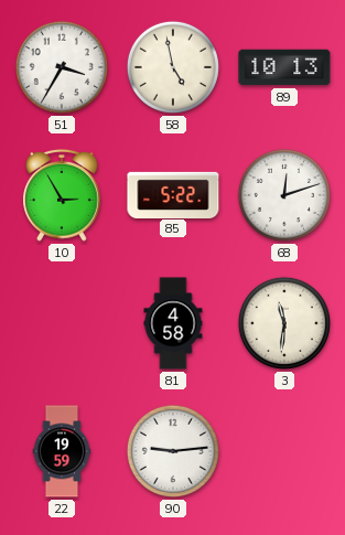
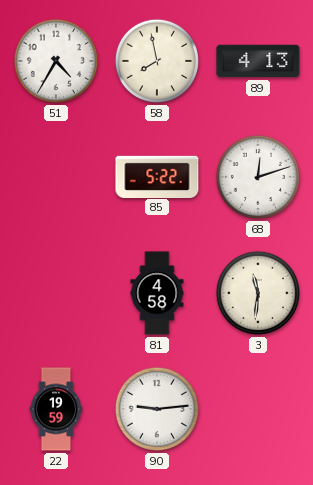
51: 3:35 -> 4:35 (56, 61)
58: 4:58 -> 7:58 (157, 61)
89: 10:13 -> 4:13 (258, 61)
10: 2:55 -> none (63, 195)
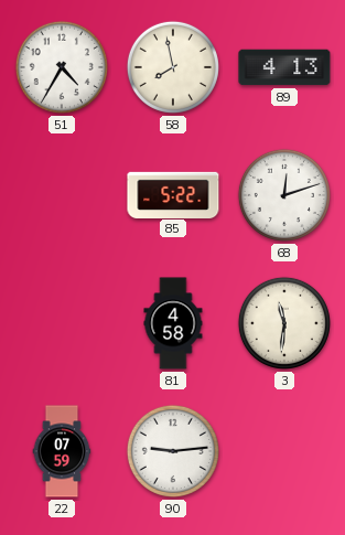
22: 19:59 -> 07:59 (62, 451)
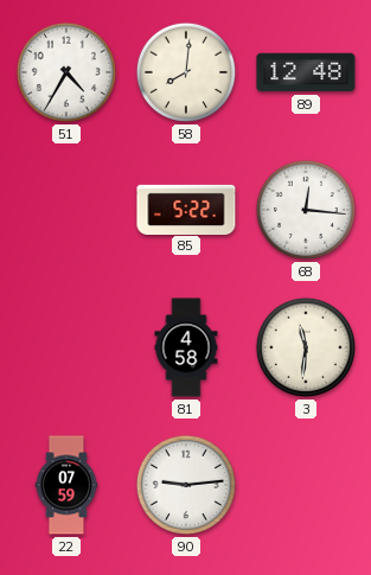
58: 7:58 -> 8:01 (186, 72)
89: 4:13 -> 12:48 (306, 72)
68: 12:12 -> 12:16 (306, 210)
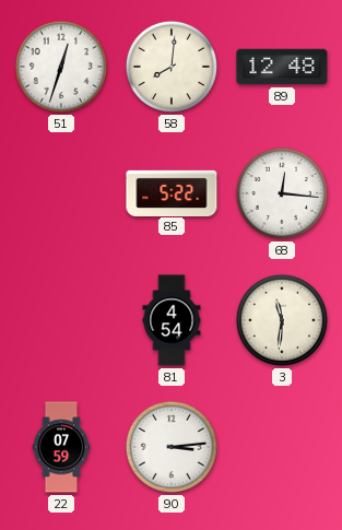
51: 4:35 -> 12:33 (61, 67)
81: 4:58 -> 4:54 (172, 320)
90: 9:14 -> 3:14 (172, 447)
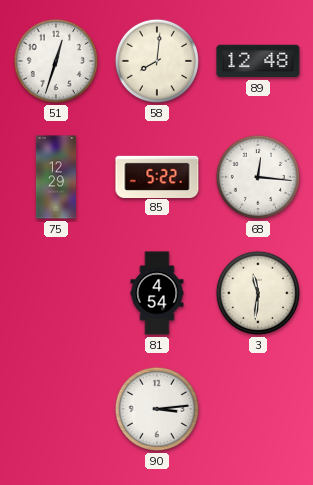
75: none -> 12:29 (56, 177)
22: 07:59 -> none (61, 447)
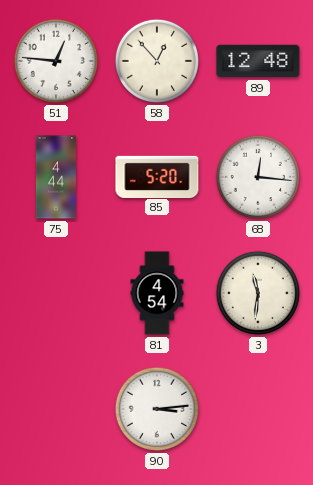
51: 12:33 -> 12:46 (56, 61)
58: 8:01 -> 12:53 (157, 61)
75: 12:29 -> 4:44 (56, 177)
85: 5:22 -> 5:20 (157, 176)
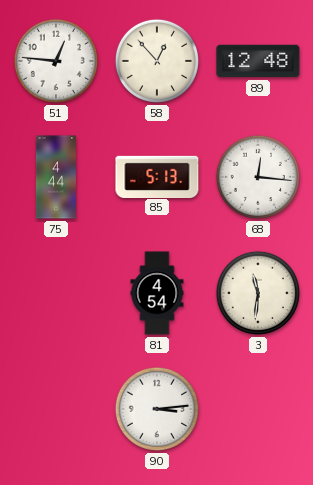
85: 5:20 -> 5:13 (157, 176)
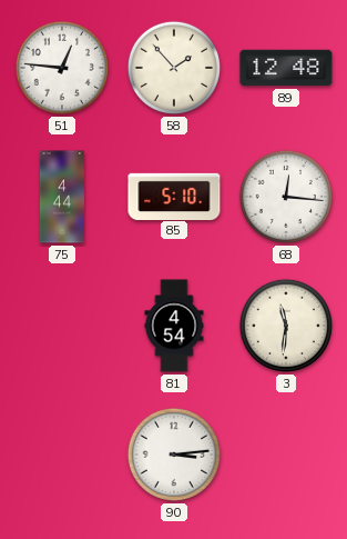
58: 12:53 -> 1:53 (174, 68)
85: 5:13 -> 5:10 (174, 196)
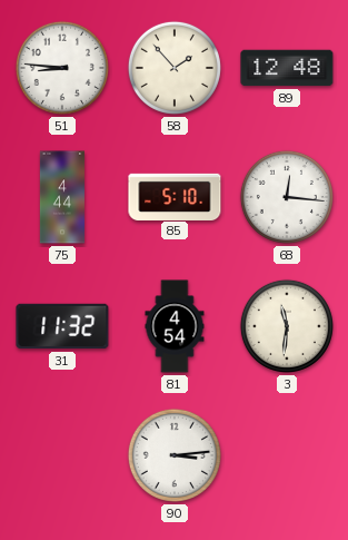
51: 12:46 -> 8:46 (62, 68)
31: none -> 11:32 (62, 326)
